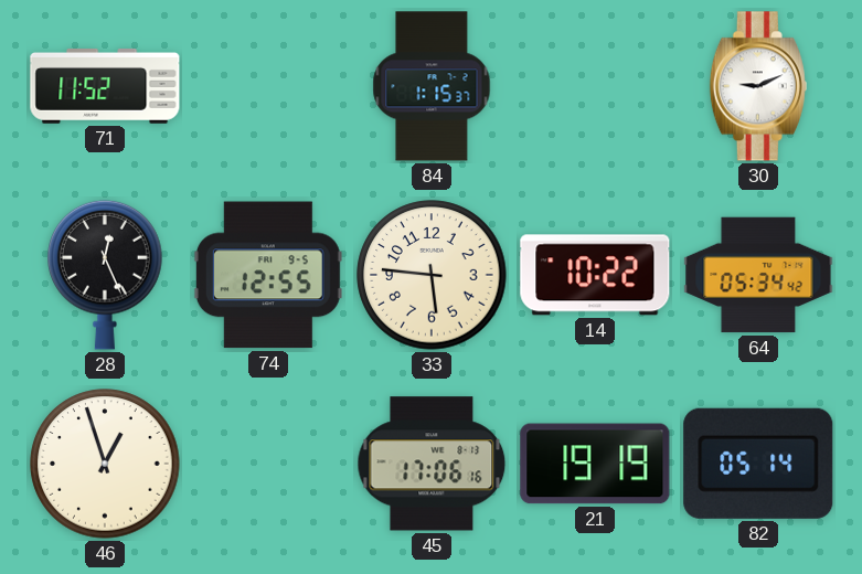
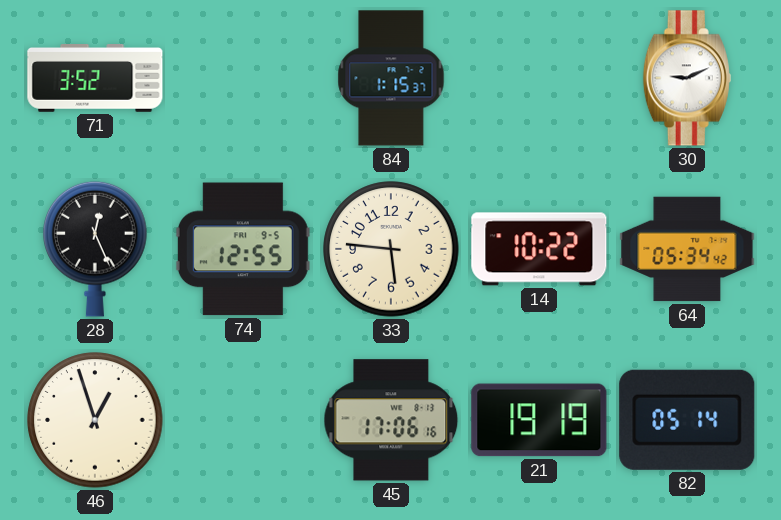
71: 11:52 -> 3:52 (95, 79)
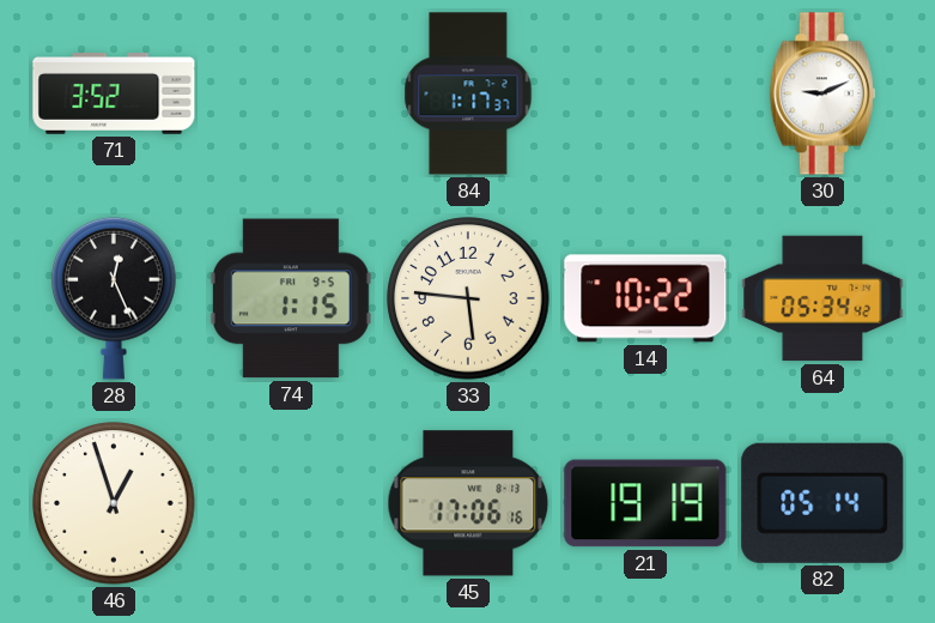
84: 1:15 -> 1:17 (468, 93)
74: 12:55 -> 1:15 (291, 298)
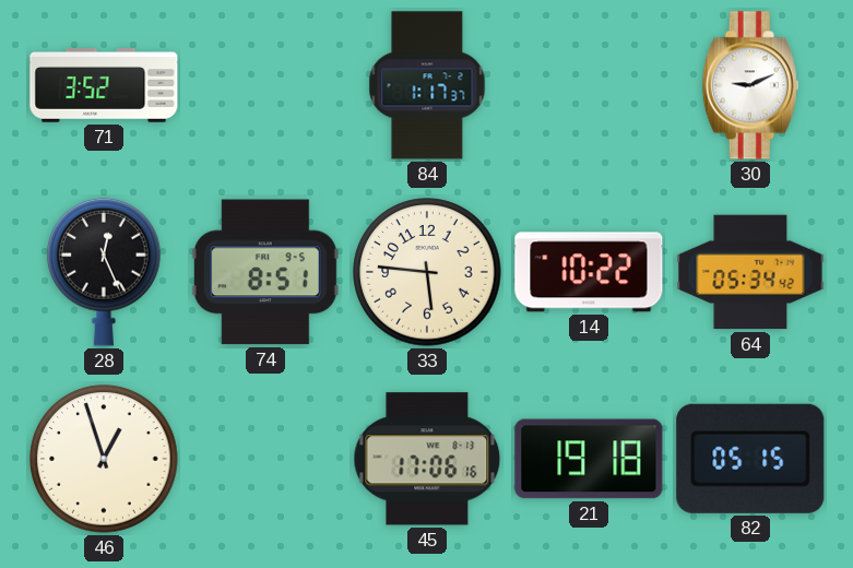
74: 1:15 -> 8:51 (265, 272)
21: 19:19 -> 19:18 (589, 459)
82: 05:14 -> 05:15 (750, 459)
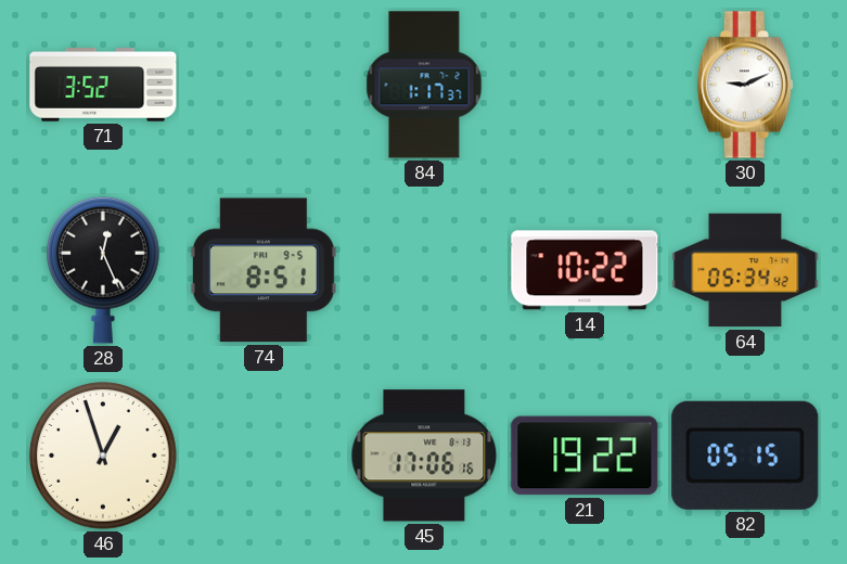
33: 5:46 -> none (427, 272)
21: 19:18 -> 19:22 (585, 456)
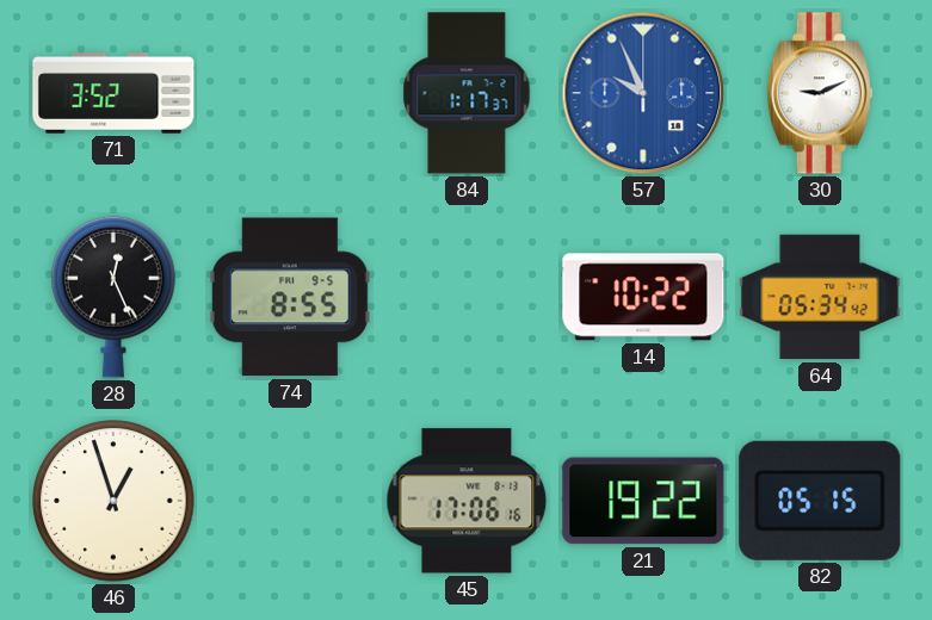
57: none -> 9:56 (643, 93)
74: 8:51 -> 8:55 (290, 297)
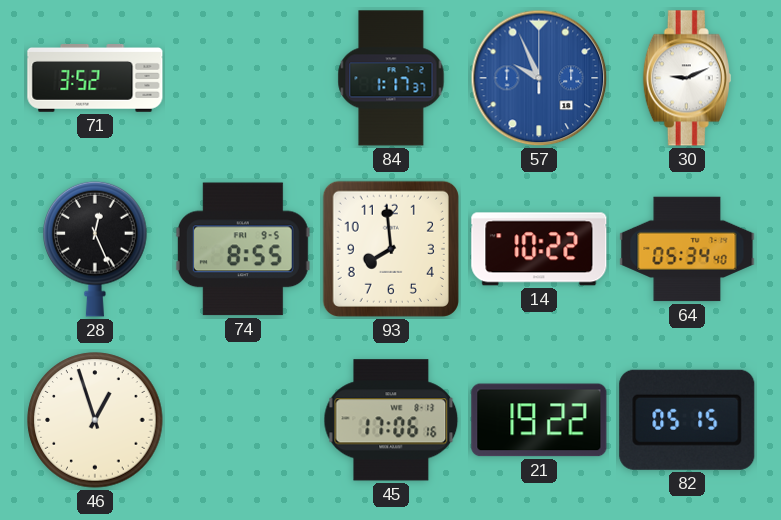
93: none -> 7:59 (391, 249)
64: 05:34:42 -> 05:34:40 (687, 249)
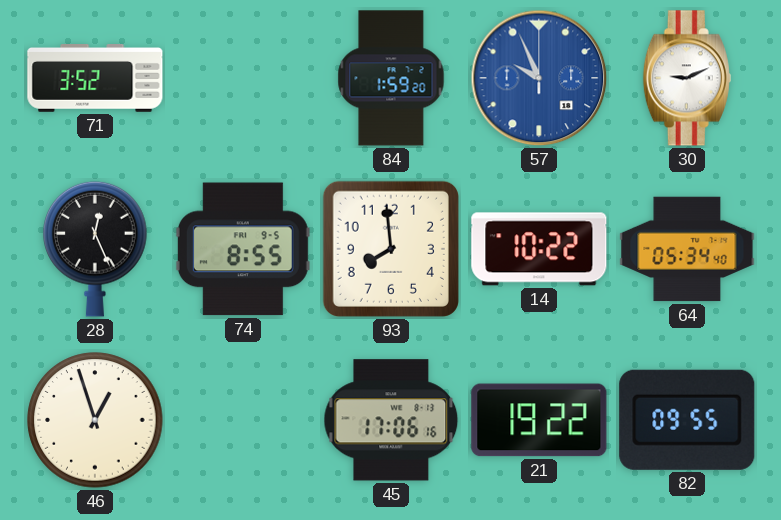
84: 1:17 -> 1:59 (391, 78)
82: 05:15 -> 09:55 (687, 420)
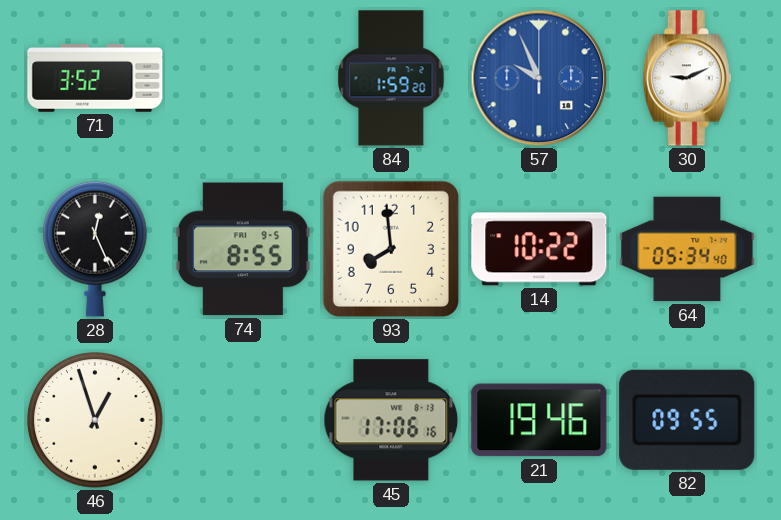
21: 19:22 -> 19:46 (539, 420)
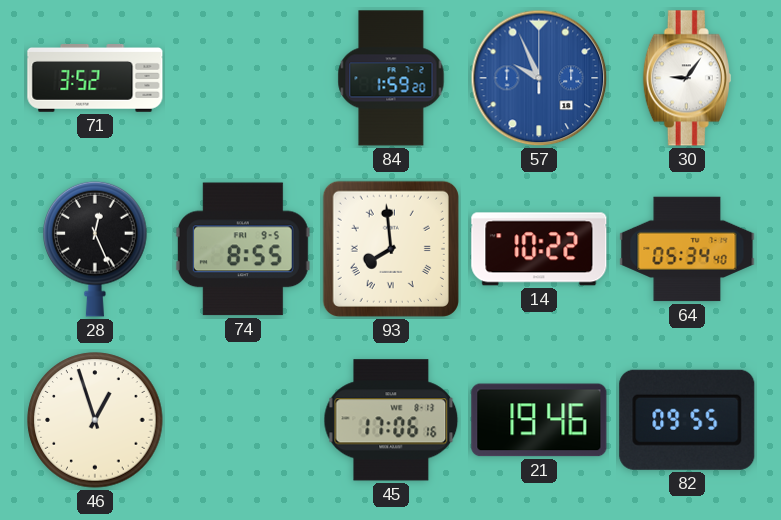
30: 9:11 -> 9:06 (687, 78)
93 numerals: Arabic -> Roman (391, 249)
